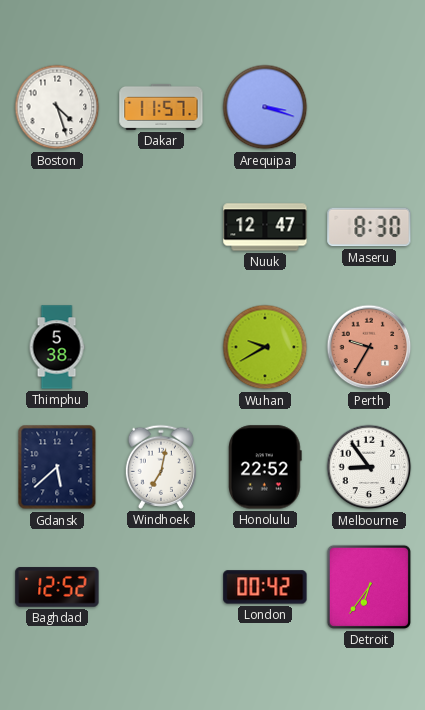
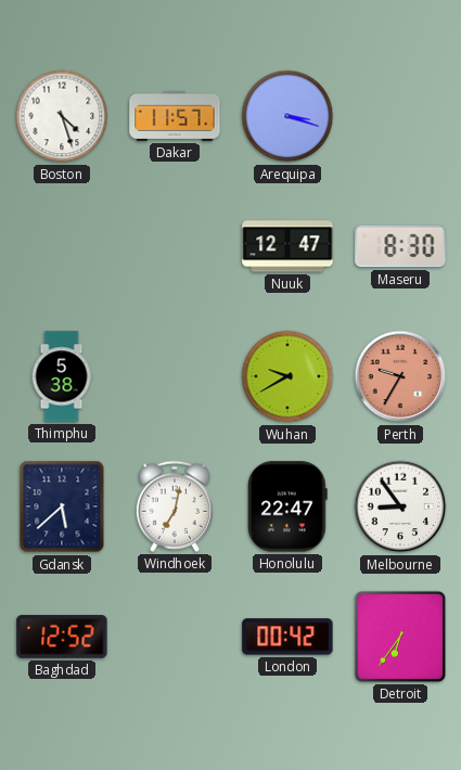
Honolulu: 22:52 -> 22:47 (289, 506)
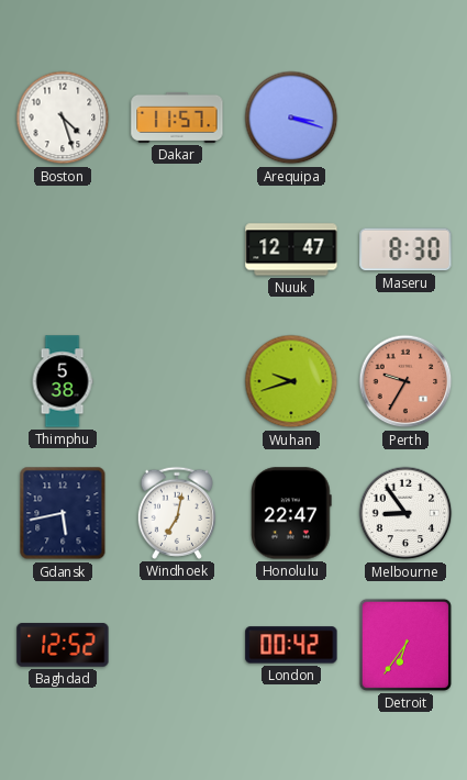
Wuhan: 9:40 -> 9:42 (291, 381)
Gdansk: 5:38 -> 5:43 (63, 513)
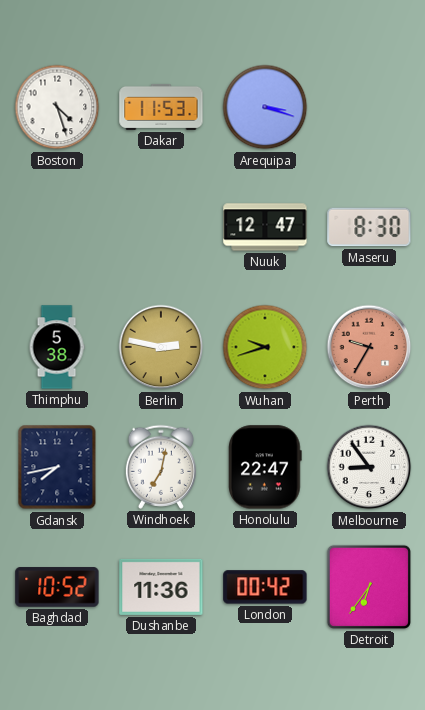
Dakar: 11:57 -> 11:53 (161, 107)
Berlin: none -> 2:47 (161, 347)
Gdansk: 5:43 -> 7:43 (57, 467)
Baghdad: 12:52 -> 10:52 (57, 587)
Dushanbe: none -> 11:36 (161, 587)
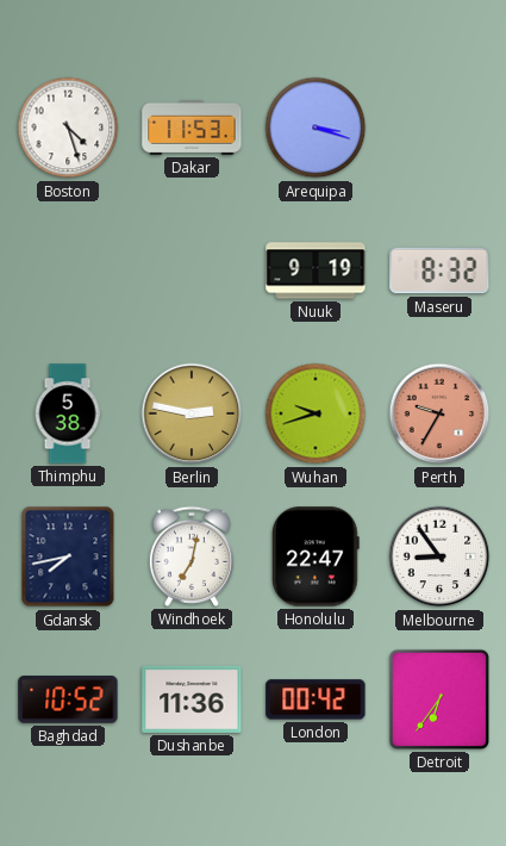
Nuuk: 12:47 -> 9:19 (316, 270)
Maseru: 8:30 -> 8:32 (439, 270)
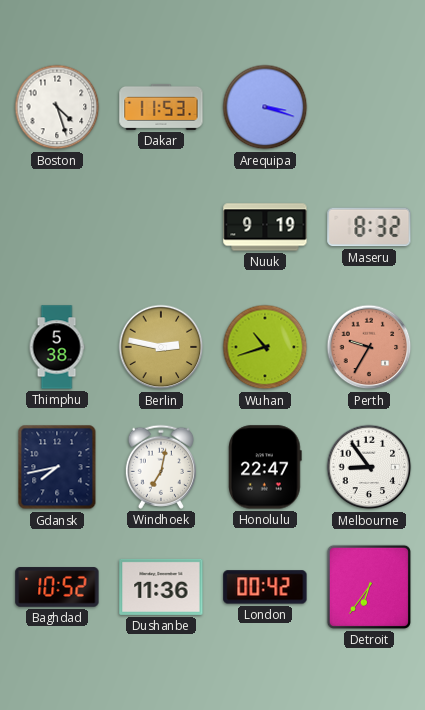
Wuhan: 9:42 -> 10:42 (265, 347)
